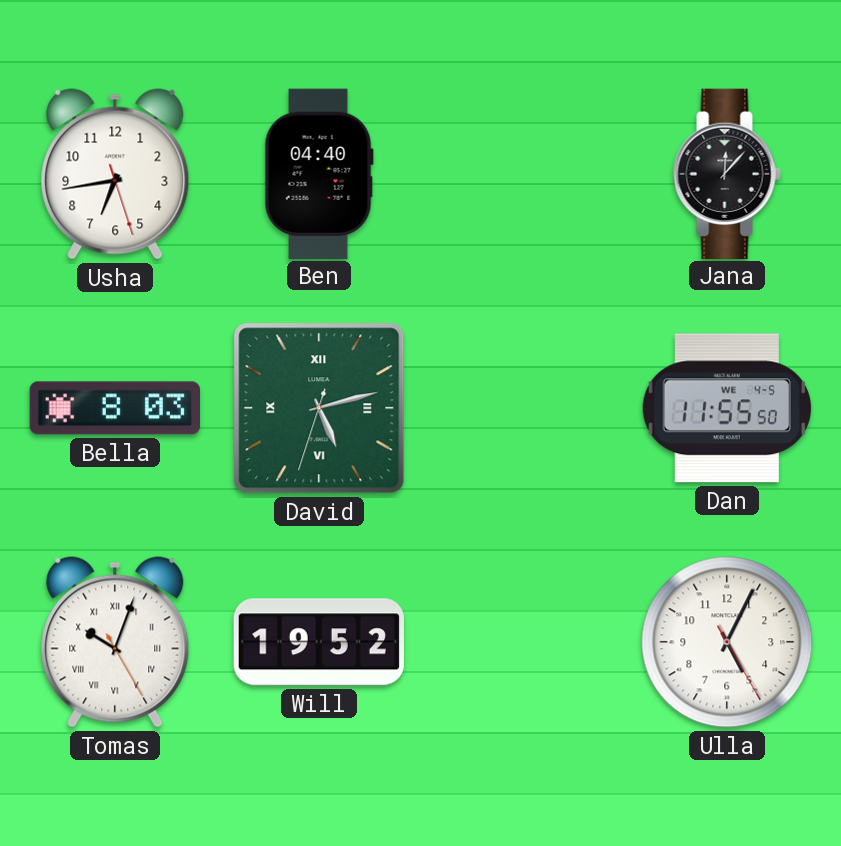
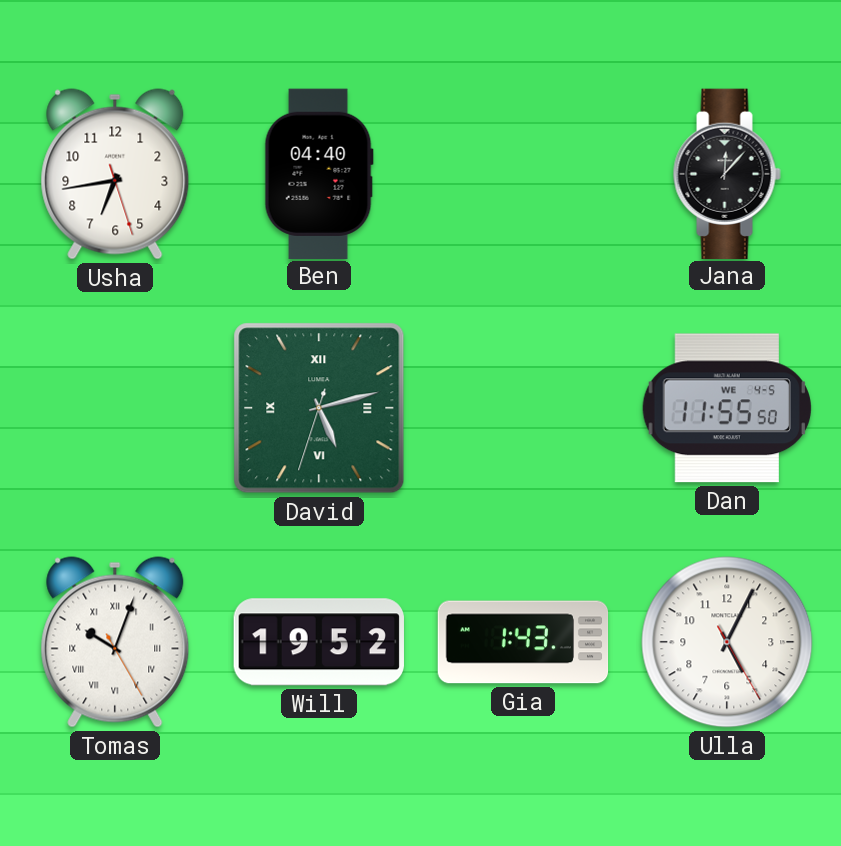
Bella: 8:03 -> none (114, 408)
Gia: none -> 1:43 (523, 642)
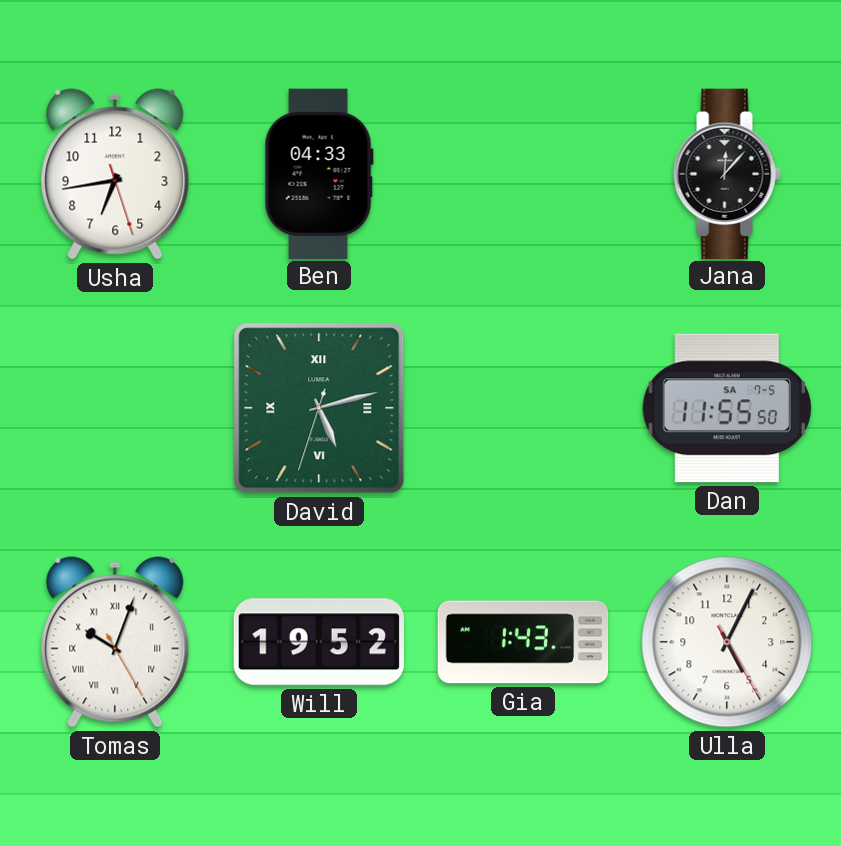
Ben: 04:40 -> 04:33 (319, 173)
Dan date: WE 4-5 -> SA 7-5 (727, 408)
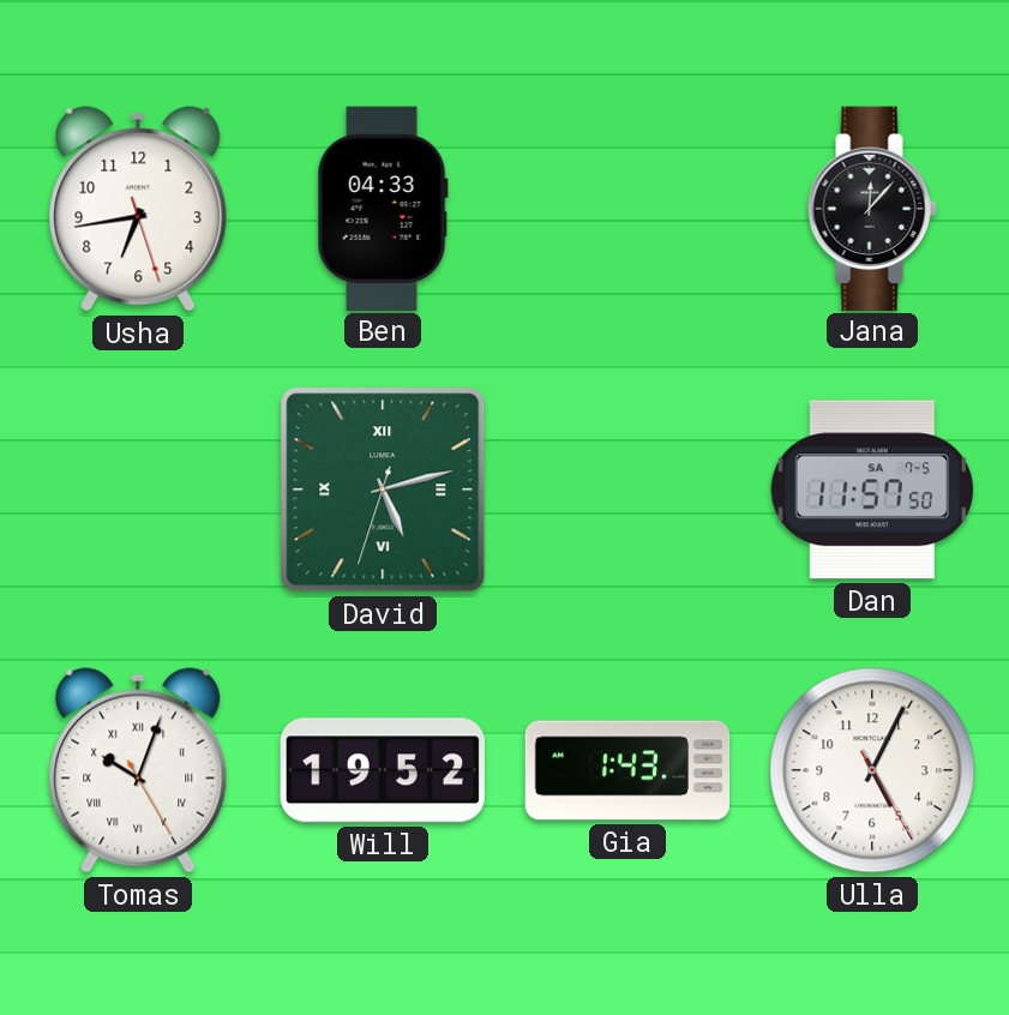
Dan: 11:55 -> 11:57 (872, 490)
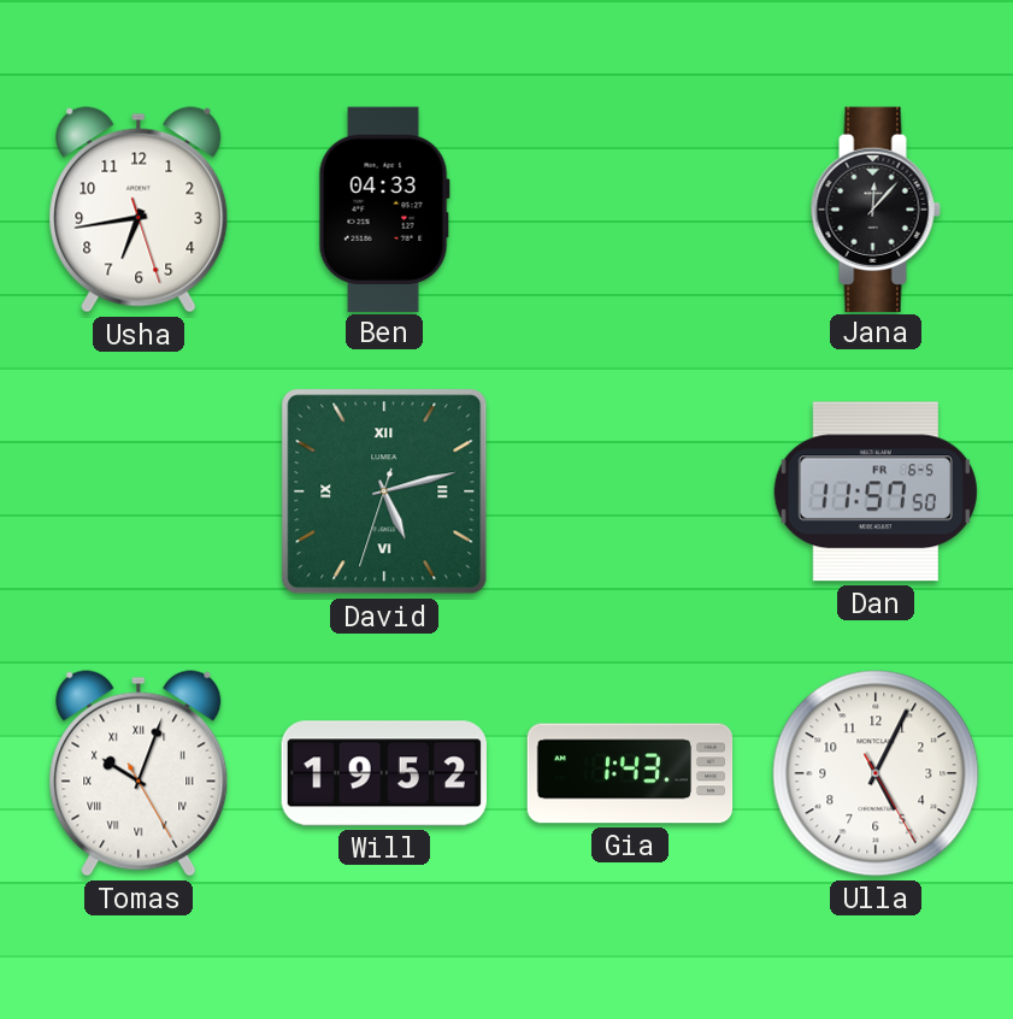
Dan date: SA 7-5 -> FR 6-5 (876, 491)
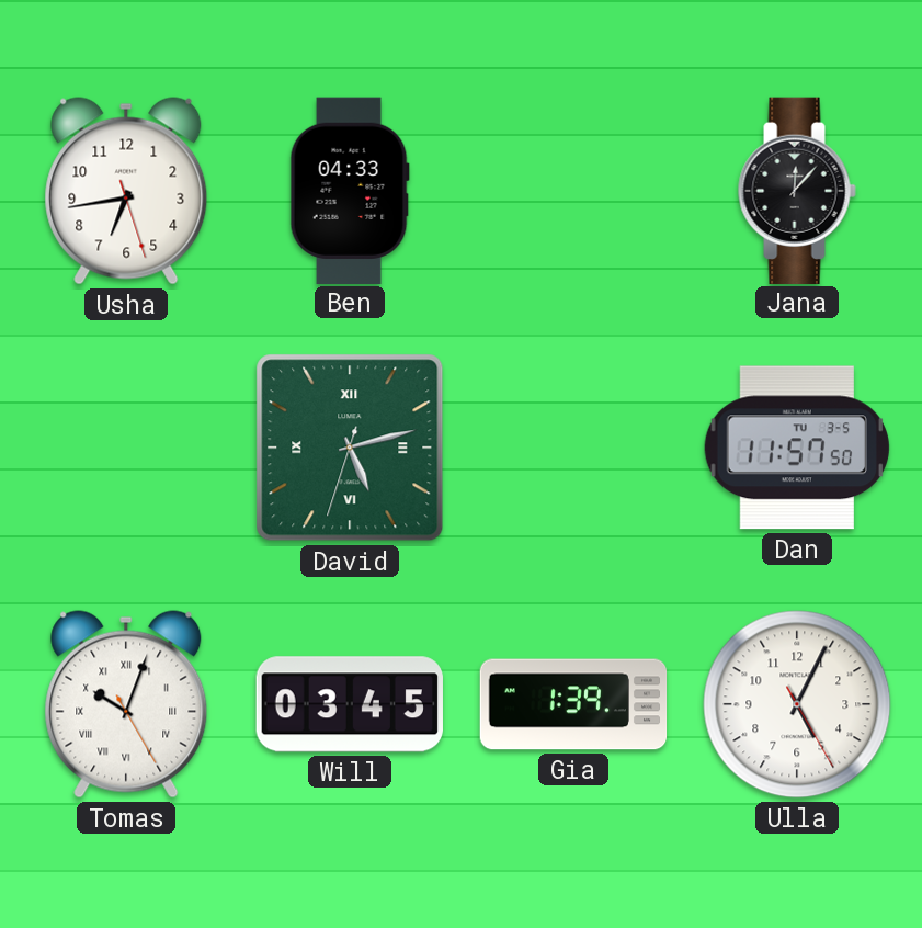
Dan date: FR 6-5 -> TU 3-5 (797, 448)
Will: 19:52 -> 03:45 (350, 704)
Gia: 1:43 -> 1:39 (573, 704)
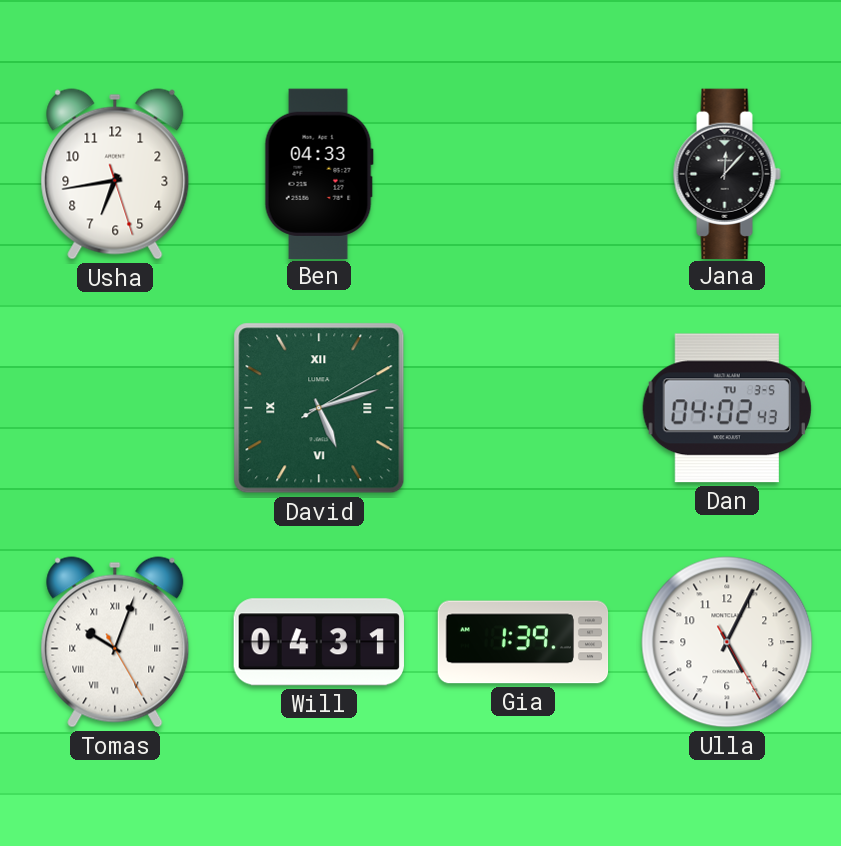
David: 5:12:33 -> 5:12:10 (319, 408)
Dan: 11:57 -> 04:02 (727, 408)
Will: 03:45 -> 04:31 (319, 642)
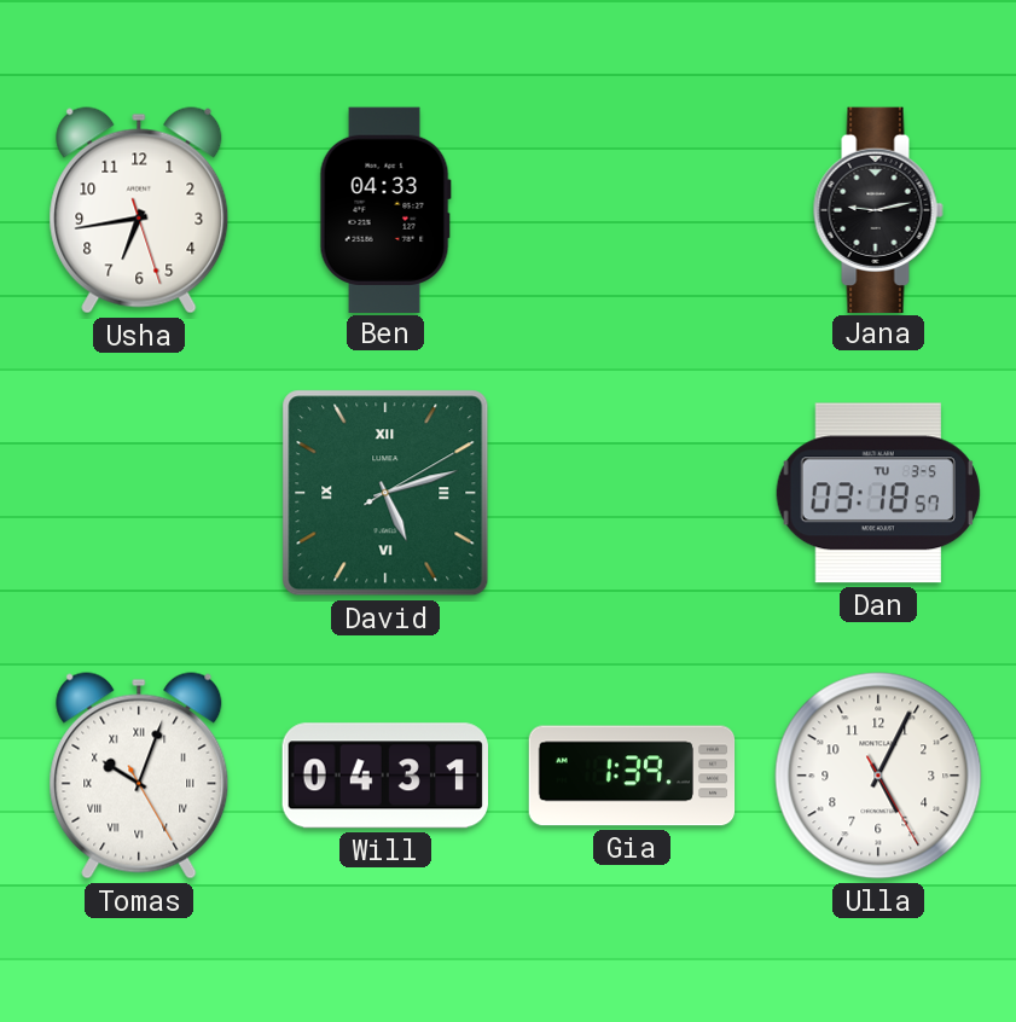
Jana: 12:07 -> 9:13 (878, 209)
Dan: 04:02 -> 03:18 (878, 493)
